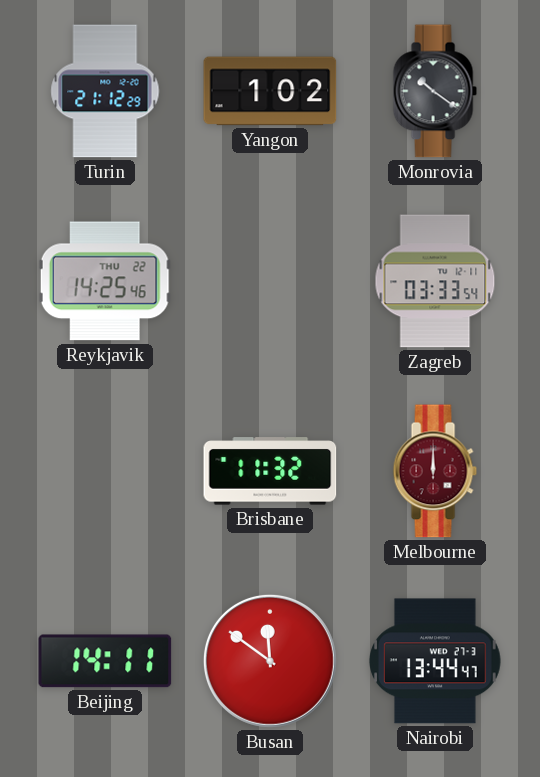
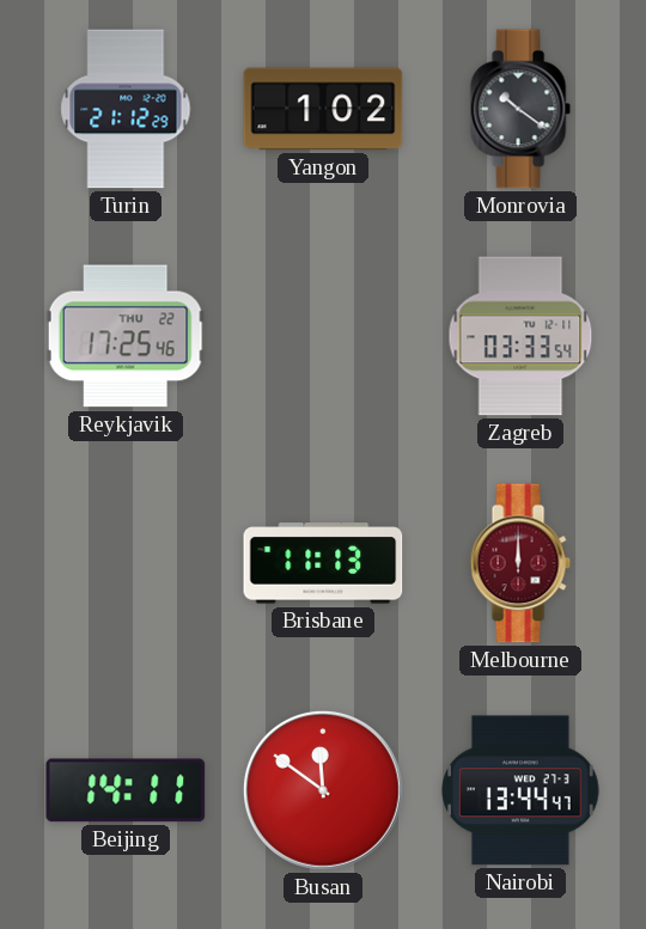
Reykjavik: 14:25 -> 17:25 (126, 336)
Brisbane: 11:32 -> 11:13 (323, 563)
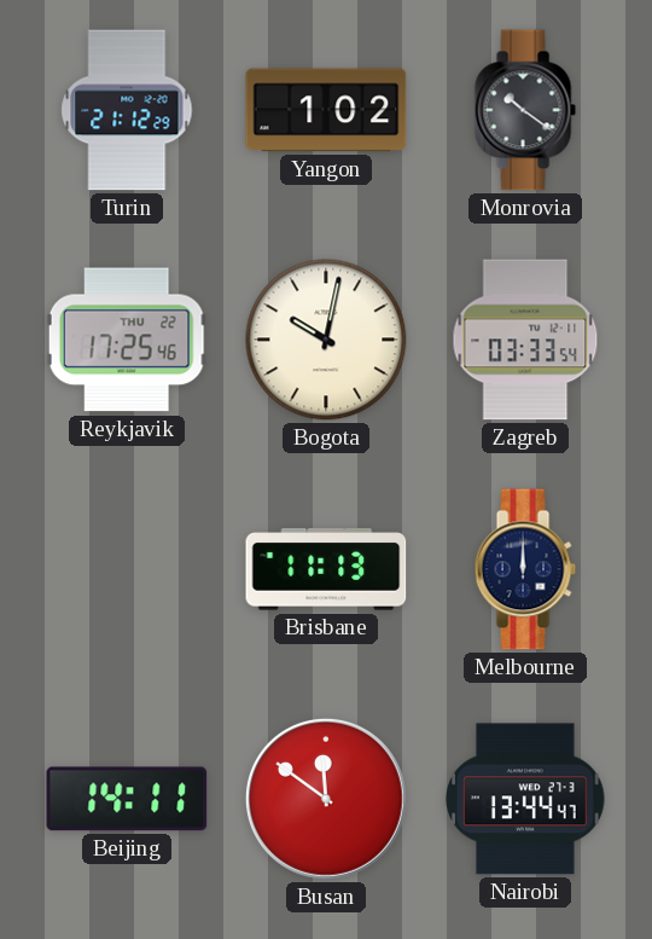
Bogota: none -> 10:02 (326, 340)
Melbourne dial: burgundy -> navy (525, 569)
